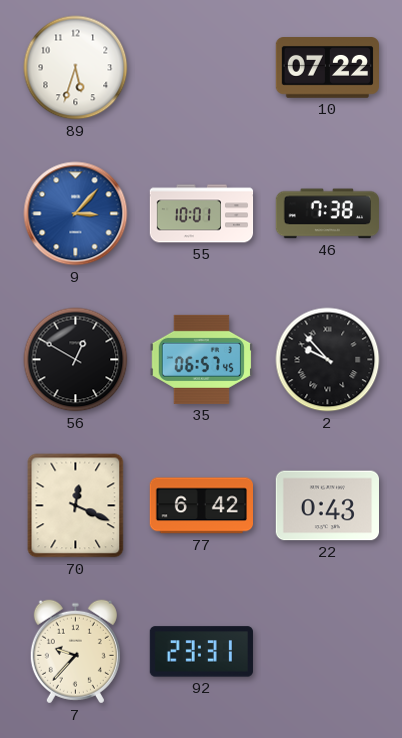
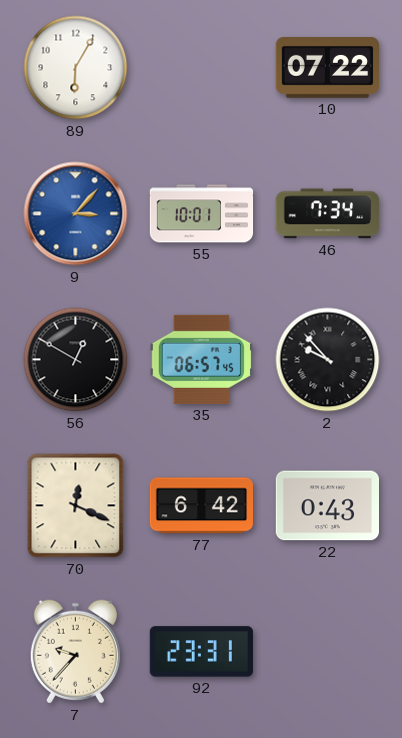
89: 5:33 -> 6:05 (76, 68)
46: 7:38 -> 7:34 (327, 214)
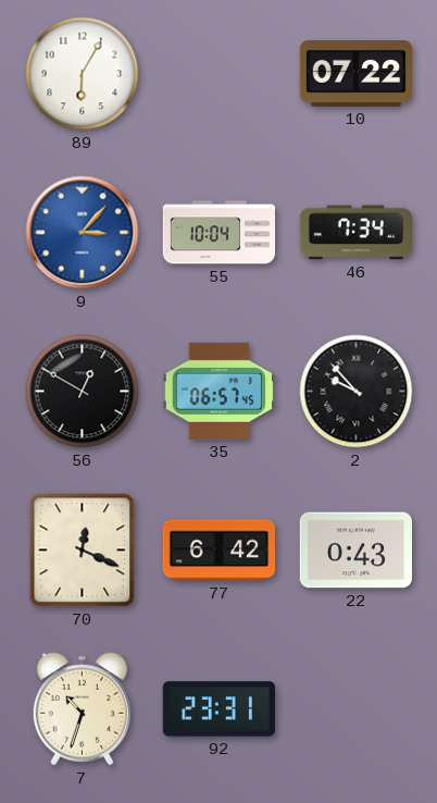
55: 10:01 -> 10:04 (220, 233)
7: 9:37 -> 10:33 (82, 709)
